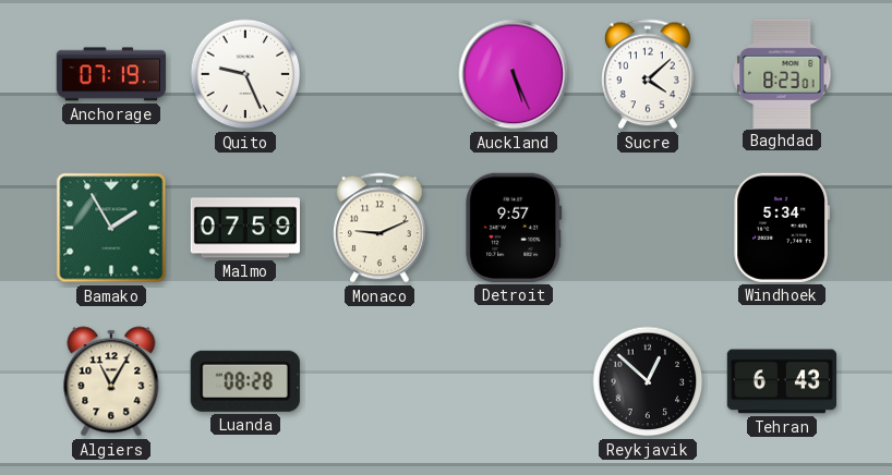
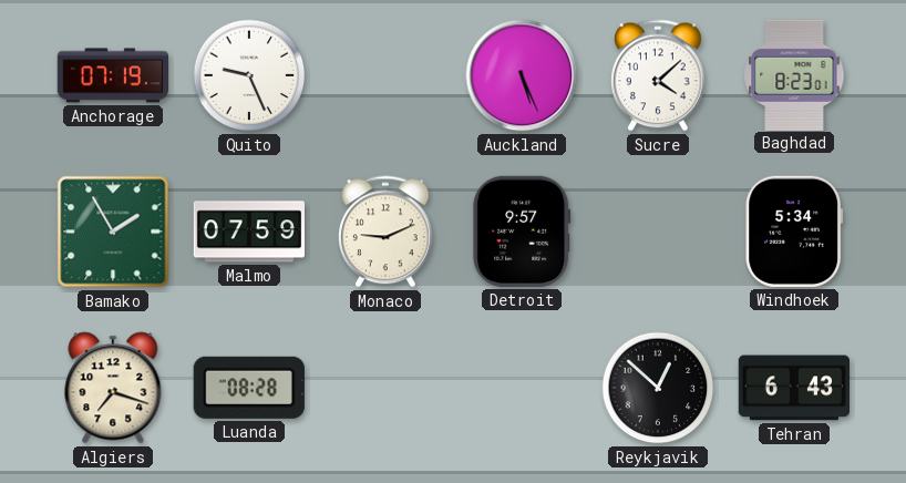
Algiers: 11:05 -> 7:18 (113, 388)
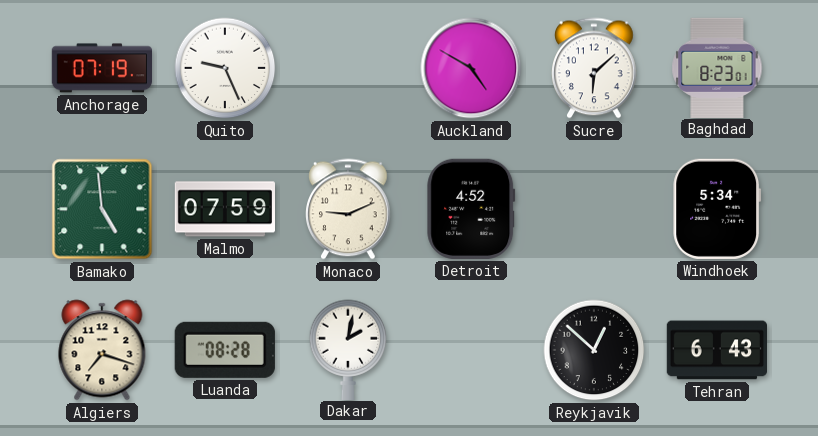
Auckland: 5:26 -> 4:50 (471, 68)
Sucre: 4:08 -> 6:08 (595, 68)
Bamako: 1:55 -> 4:59 (102, 209)
Detroit: 9:57 -> 4:52 (471, 209)
Dakar: none -> 2:02 (348, 349)
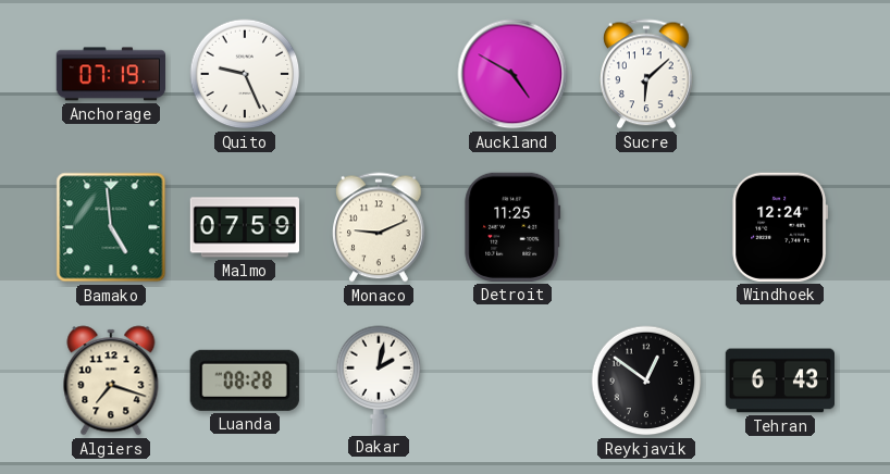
Baghdad: 8:23 -> none (717, 67)
Detroit: 4:52 -> 11:25 (512, 227)
Windhoek: 5:34 -> 12:24 (780, 227)
Reykjavik: 12:52 -> 12:51 (646, 381)
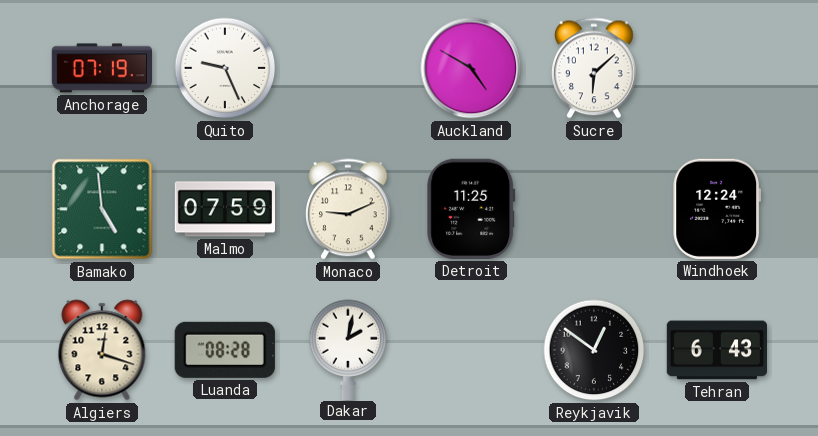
Algiers: 7:18 -> 12:18 (102, 350)
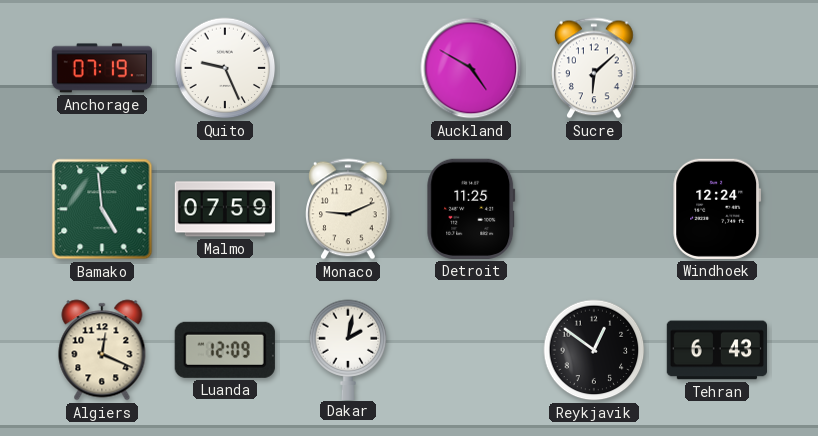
Algiers: 12:18 -> 12:19 (102, 350)
Luanda: 08:28 -> 12:09 (225, 350)
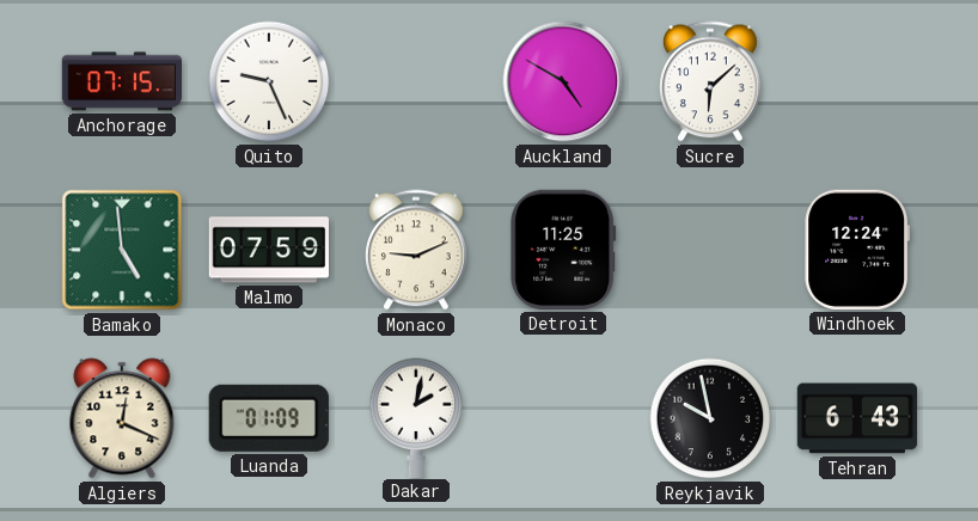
Anchorage: 07:19 -> 07:15 (121, 81)
Luanda: 12:09 -> 01:09 (269, 418)
Reykjavik: 12:51 -> 9:58 (710, 418)
